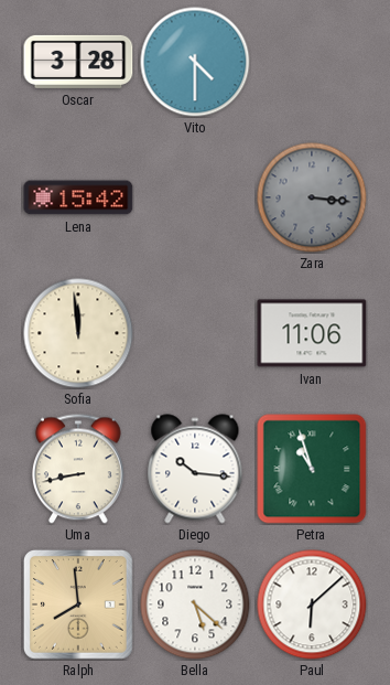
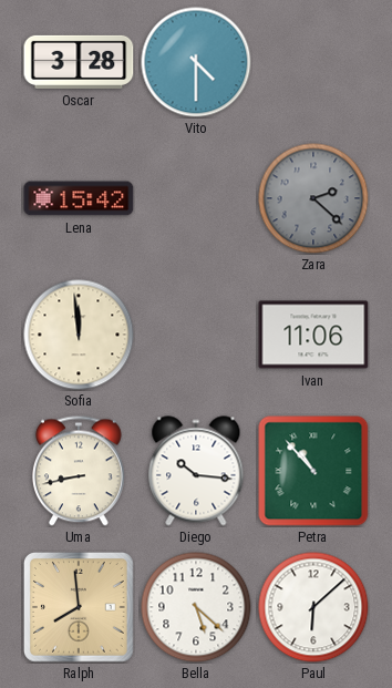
Zara: 3:16 -> 2:22 (313, 198)
Petra: 10:57 -> 10:53 (313, 471)
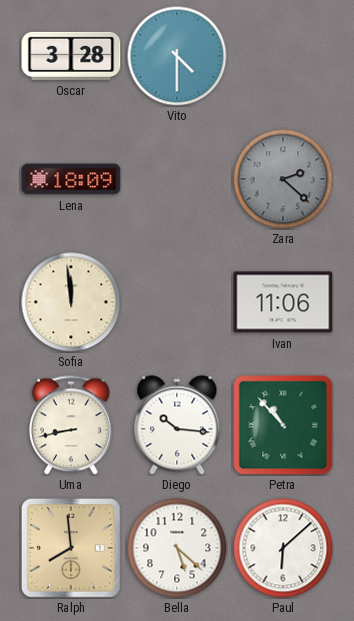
Lena: 15:42 -> 18:09 (71, 179)
